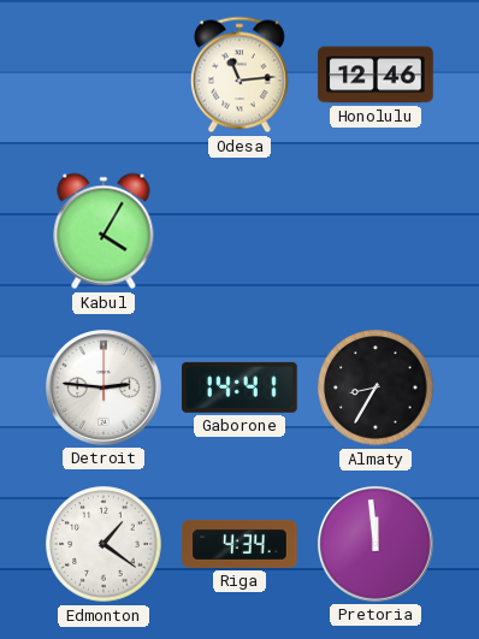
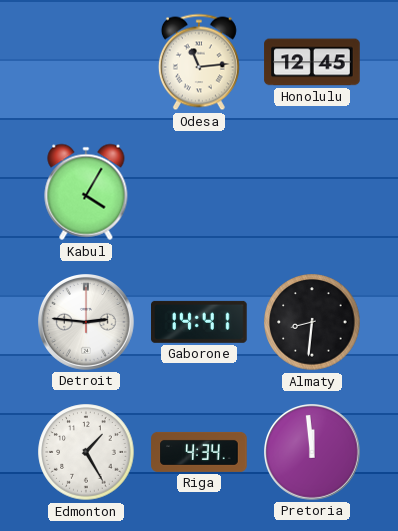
Honolulu: 12:46 -> 12:45 (312, 62)
Almaty: 8:35 -> 8:31 (312, 322)
Edmonton: 1:21 -> 1:25 (86, 452)
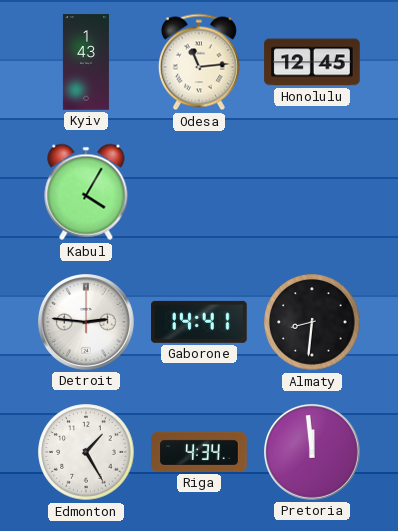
Kyiv: none -> 1:43 (86, 62)
